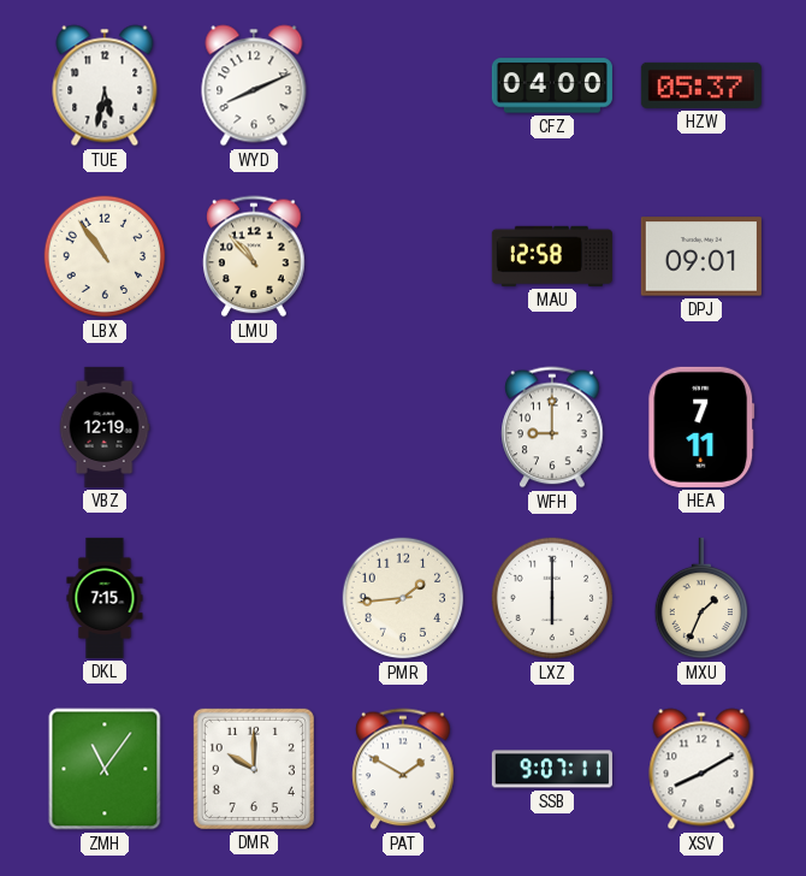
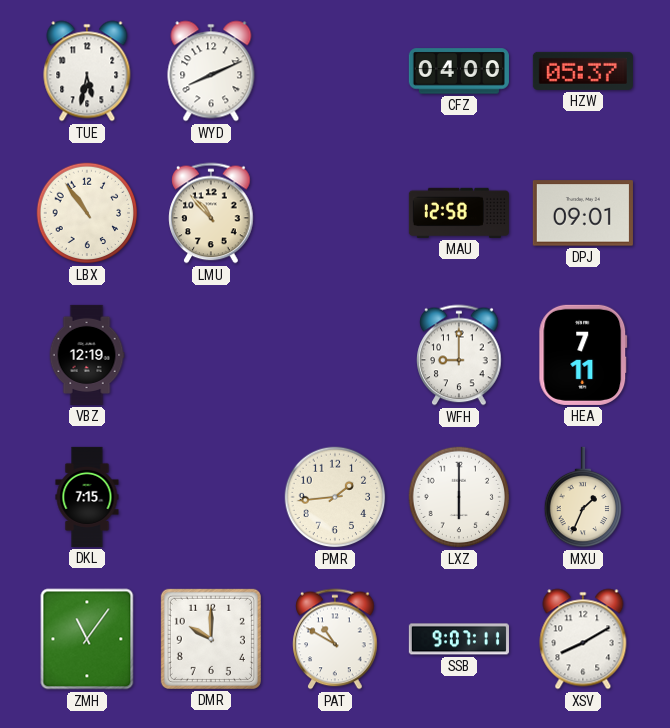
PAT: 1:50 -> 10:50 (335, 639)
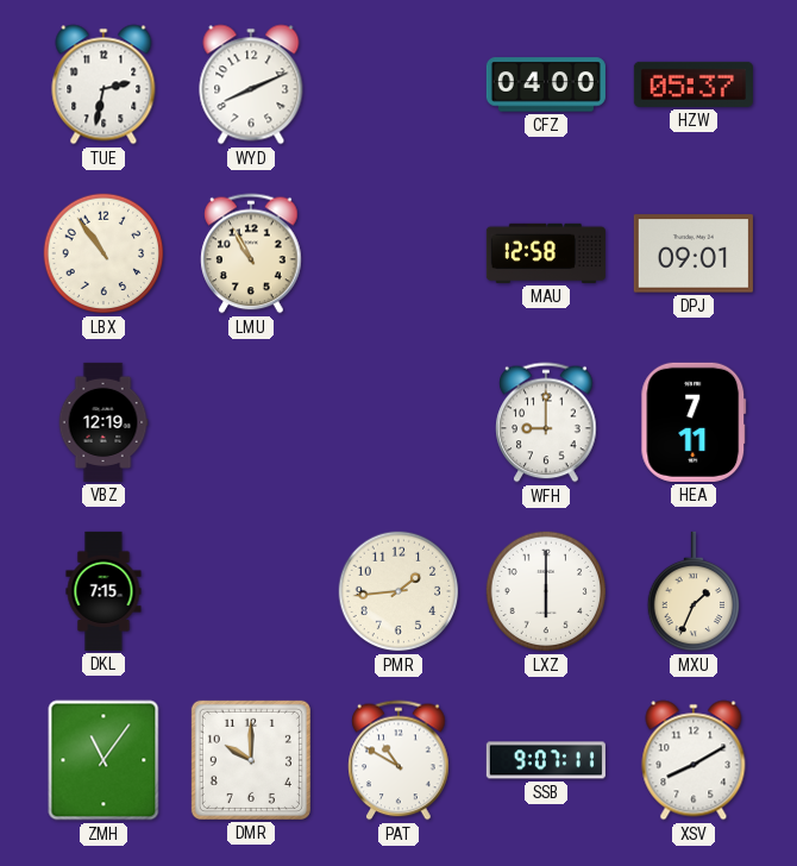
TUE: 5:32 -> 2:32 (103, 84)
LMU: 10:53 -> 10:55 (251, 253)
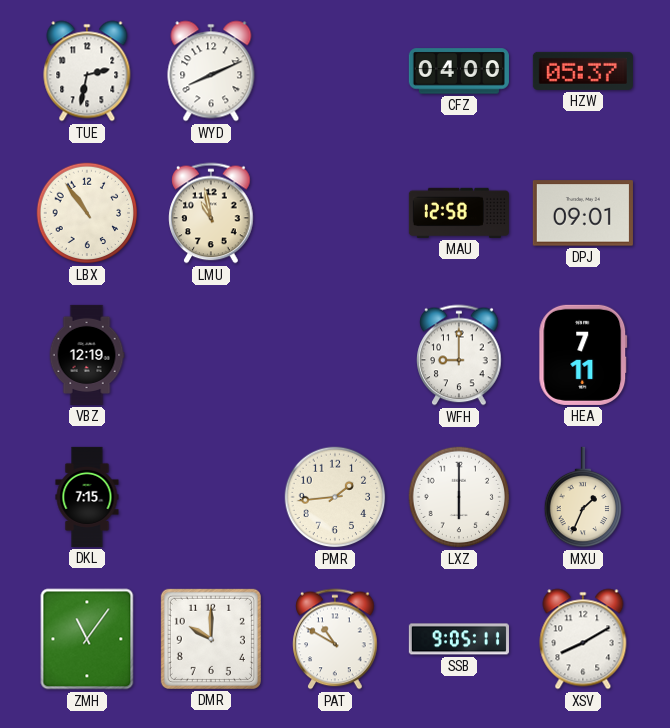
LMU: 10:55 -> 10:58 (211, 213)
SSB: 9:07 -> 9:05 (459, 639)
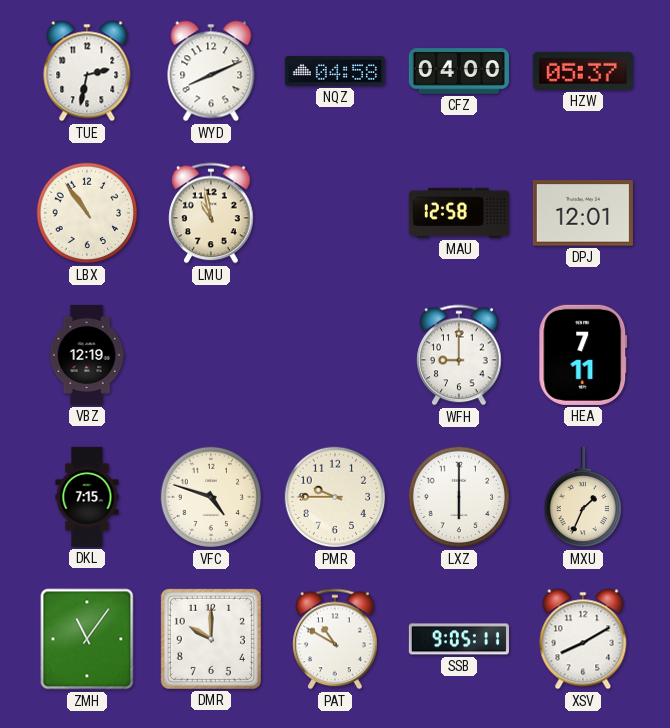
NQZ: none -> 04:58 (335, 72)
DPJ: 09:01 -> 12:01 (583, 213)
VFC: none -> 4:48 (211, 497)
PMR: 1:44 -> 9:45 (335, 497)
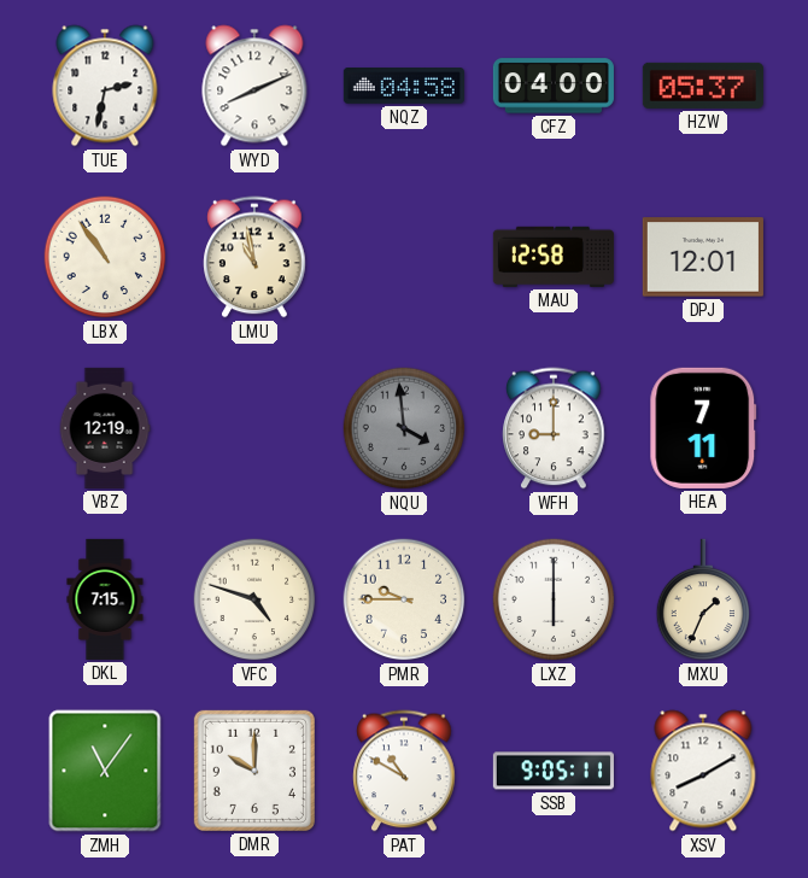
NQU: none -> 3:59 (404, 428)
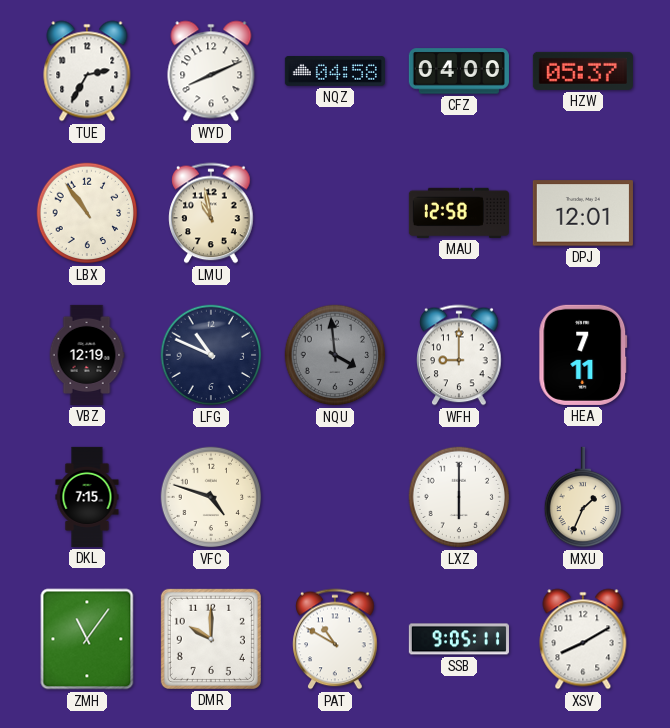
TUE: 2:32 -> 2:35 (87, 71)
LFG: none -> 10:49 (211, 355)
PMR: 9:45 -> none (404, 599)
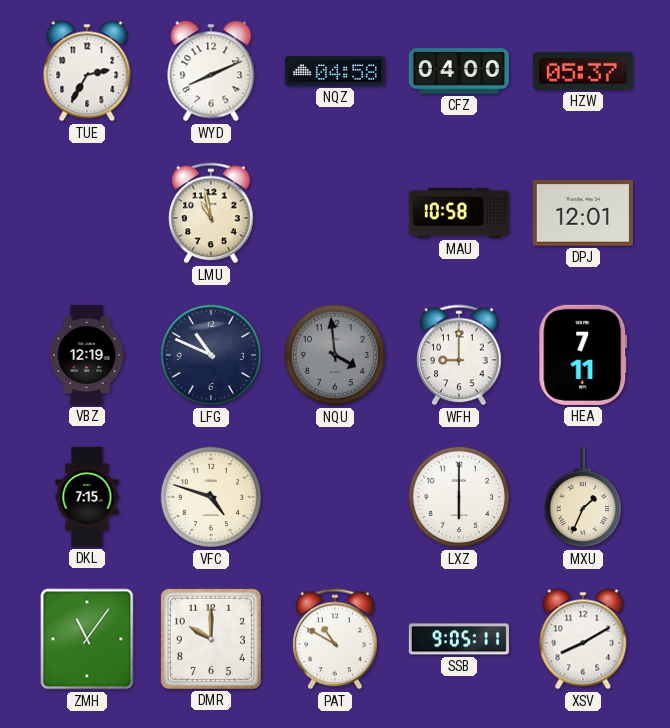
LBX: 10:54 -> none (87, 213)
MAU: 12:58 -> 10:58 (459, 213)
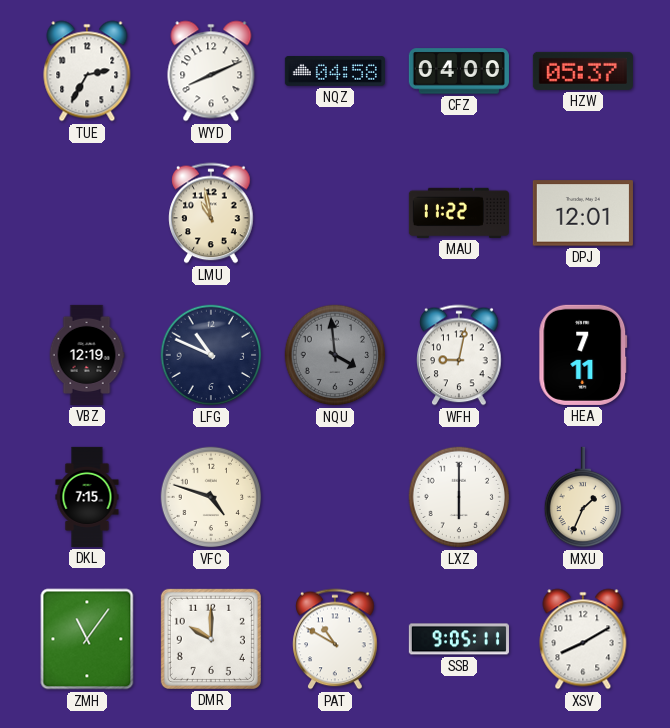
MAU: 10:58 -> 11:22 (459, 213)
WFH: 9:00 -> 9:02 (459, 355)
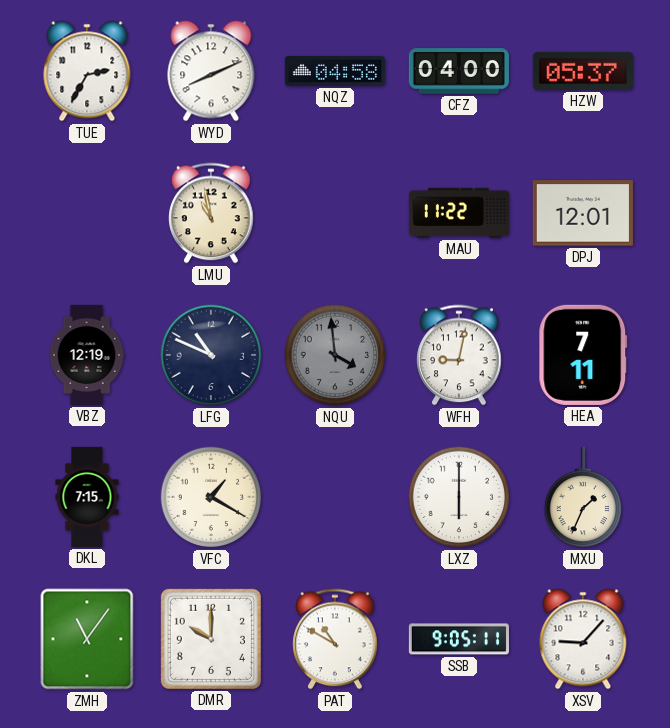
VFC: 4:48 -> 1:20 (211, 497)
XSV: 8:10 -> 9:07 (583, 639)
